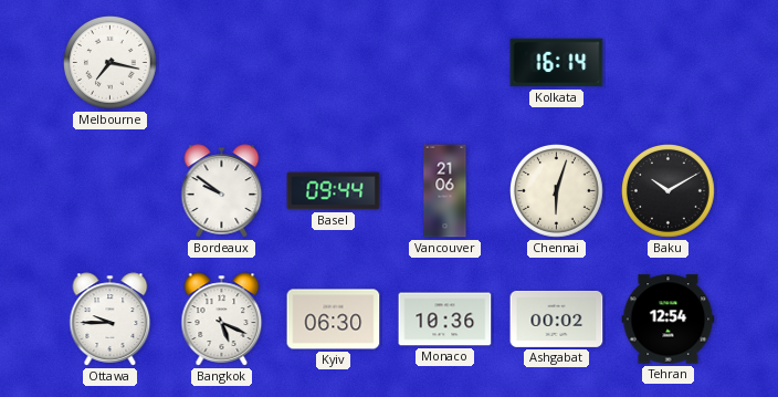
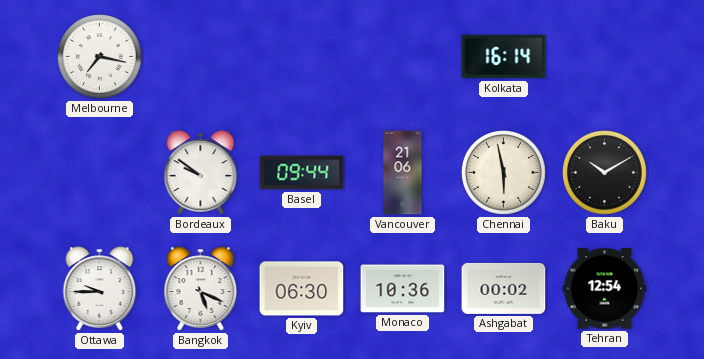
Chennai: 6:03 -> 5:58 (504, 173)
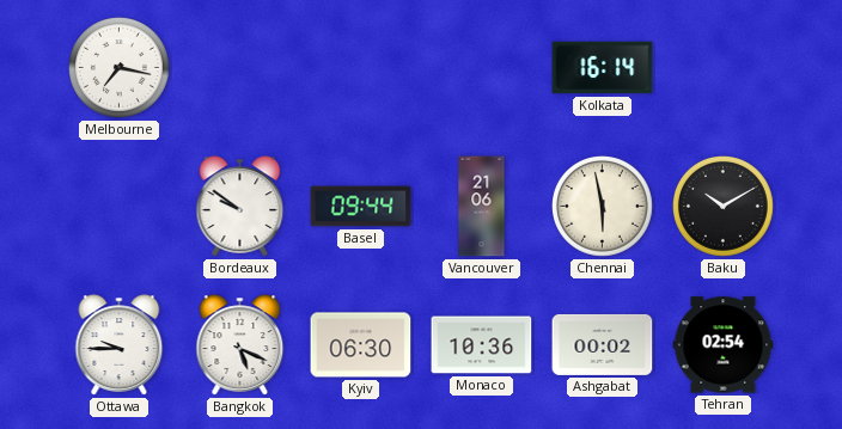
Tehran: 12:54 -> 02:54 (724, 345)
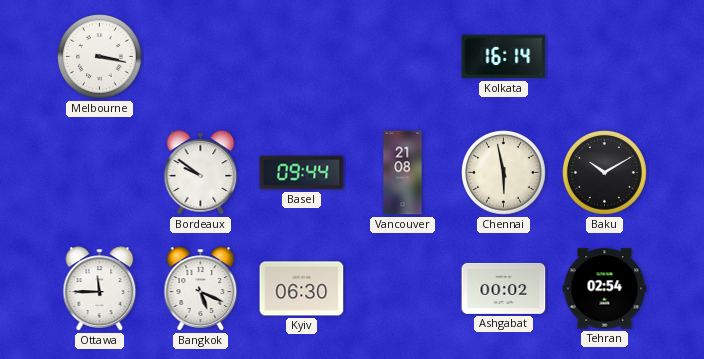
Melbourne: 7:17 -> 3:17 (100, 57)
Vancouver: 21:06 -> 21:08 (403, 173)
Ottawa: 9:45 -> 11:45 (100, 289)
Monaco: 10:36 -> none (482, 345)
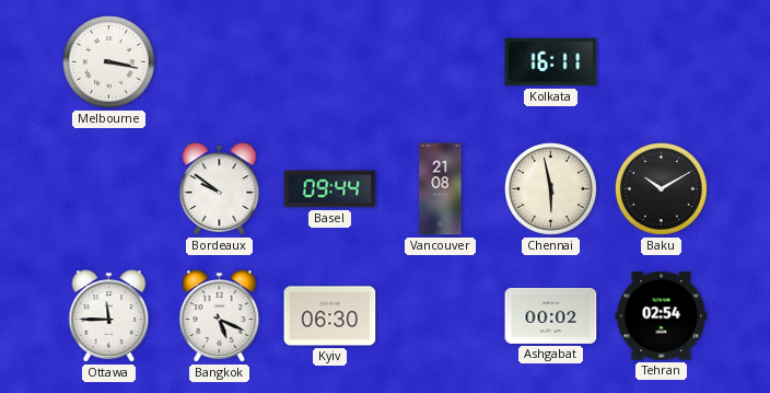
Kolkata: 16:14 -> 16:11 (551, 62)
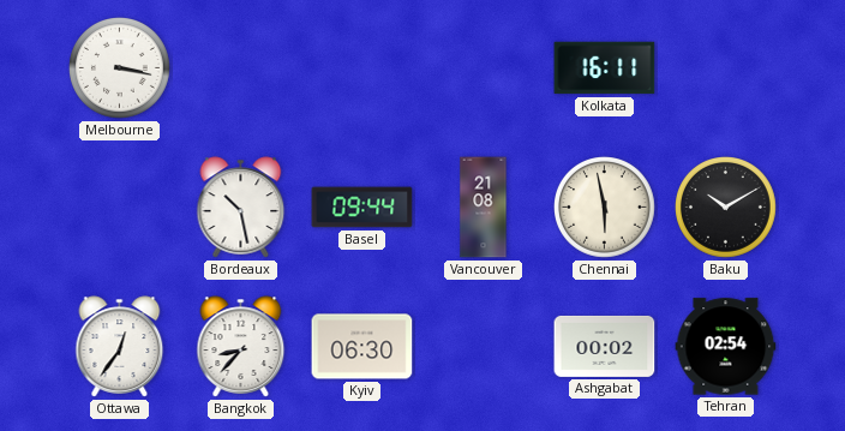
Bordeaux: 9:51 -> 10:28 (241, 208)
Ottawa: 11:45 -> 12:36 (120, 347)
Bangkok: 5:19 -> 8:37 (241, 347)
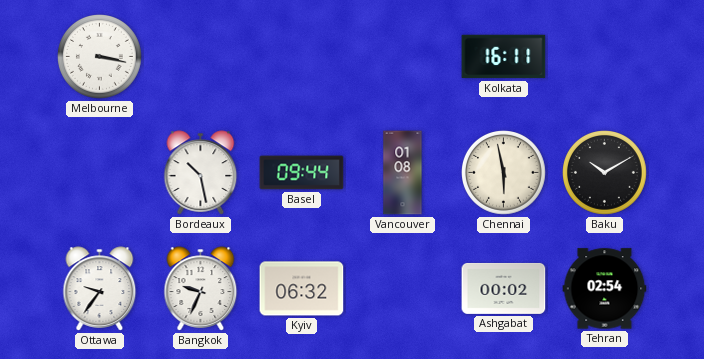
Vancouver: 21:08 -> 01:08 (403, 173)
Ottawa: 12:36 -> 9:36 (100, 289)
Bangkok: 8:37 -> 9:34 (201, 289)
Kyiv: 06:30 -> 06:32 (302, 289)
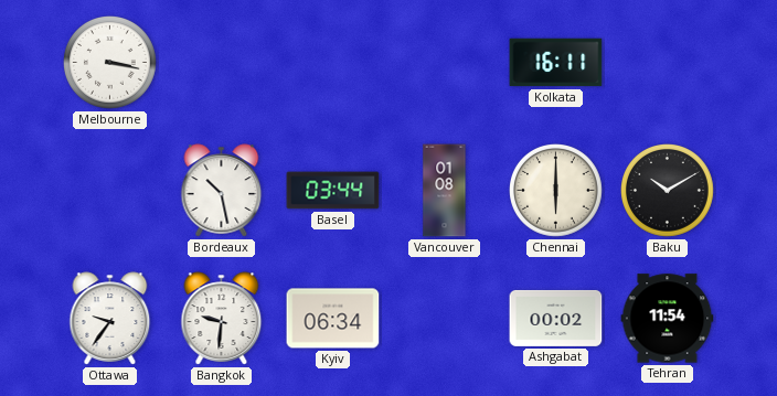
Basel: 09:44 -> 03:44 (333, 191)
Chennai: 5:58 -> 6:00 (556, 191)
Bangkok: 9:34 -> 9:31 (222, 319)
Kyiv: 06:32 -> 06:34 (333, 319)
Tehran: 02:54 -> 11:54 (668, 319)
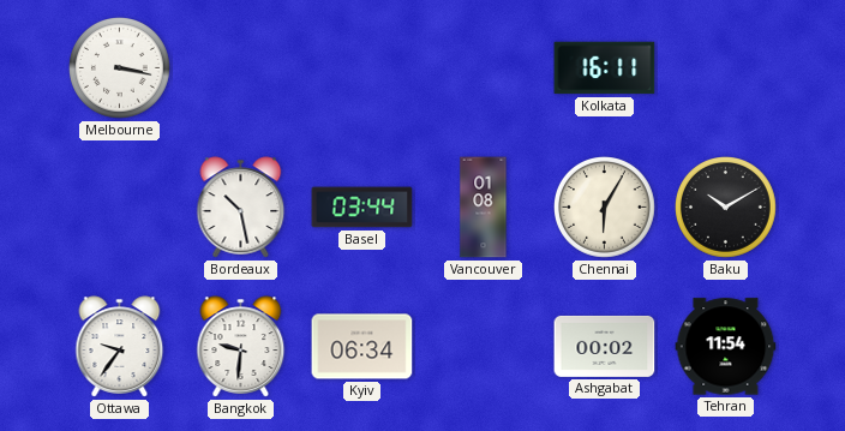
Chennai: 6:00 -> 6:05 (605, 208)
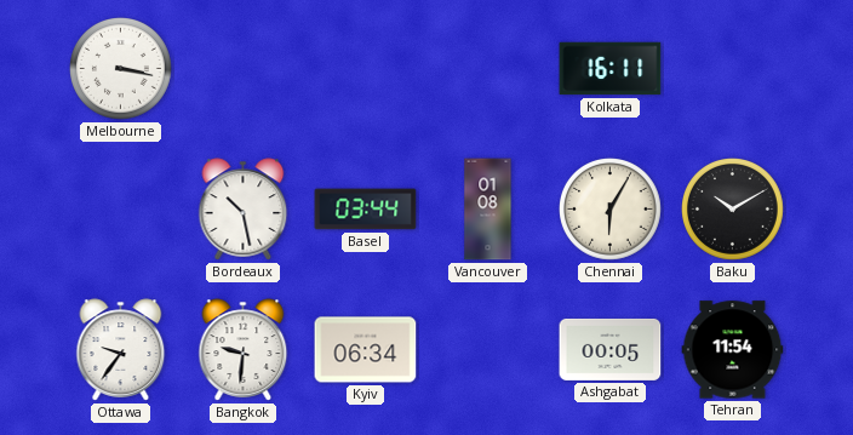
Ashgabat: 00:02 -> 00:05 (611, 349)
